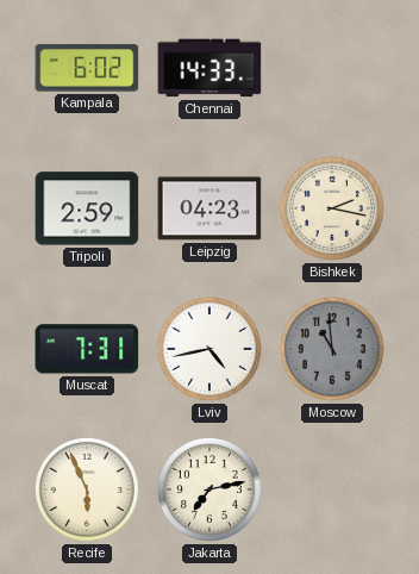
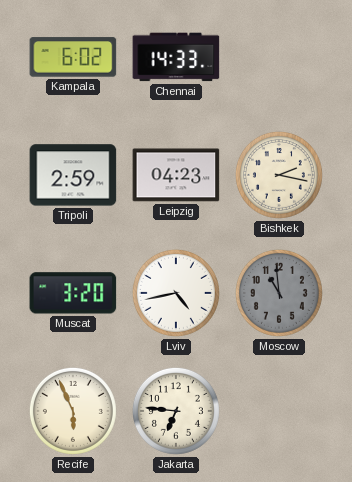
Muscat: 7:31 -> 3:20 (73, 293)
Jakarta: 7:13 -> 6:46 (176, 411)
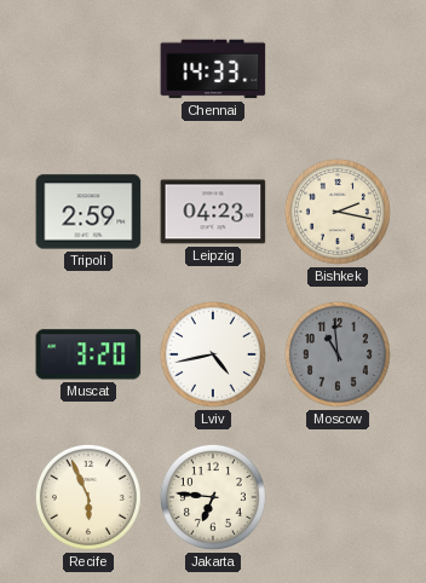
Kampala: 6:02 -> none (73, 57)
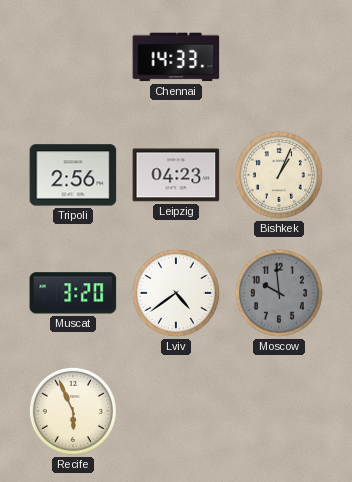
Tripoli: 2:59 -> 2:56 (73, 175)
Bishkek: 2:17 -> 1:04 (279, 175)
Lviv: 4:43 -> 4:39 (176, 293)
Moscow: 10:59 -> 9:59 (279, 293)
Jakarta: 6:46 -> none (213, 497)
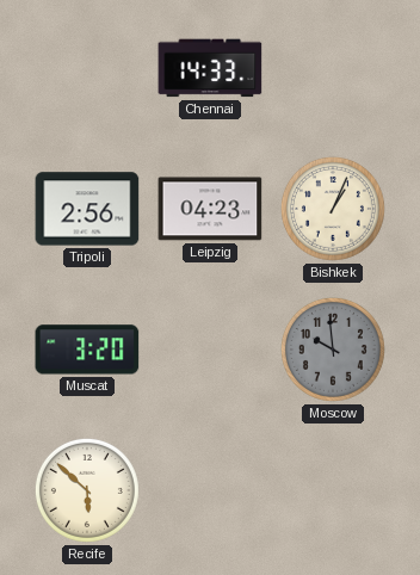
Lviv: 4:39 -> none (176, 293)
Recife: 5:56 -> 5:52 (87, 490)
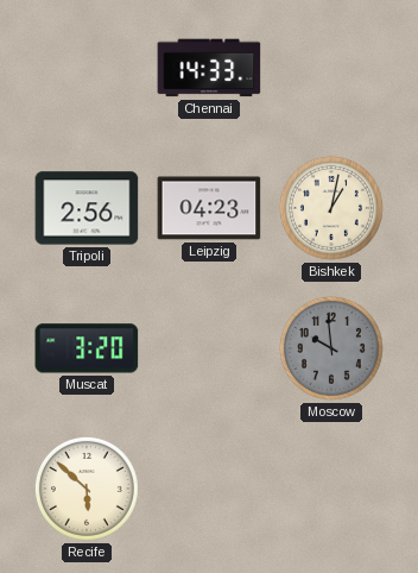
Bishkek: 1:04 -> 1:02 (331, 208)
